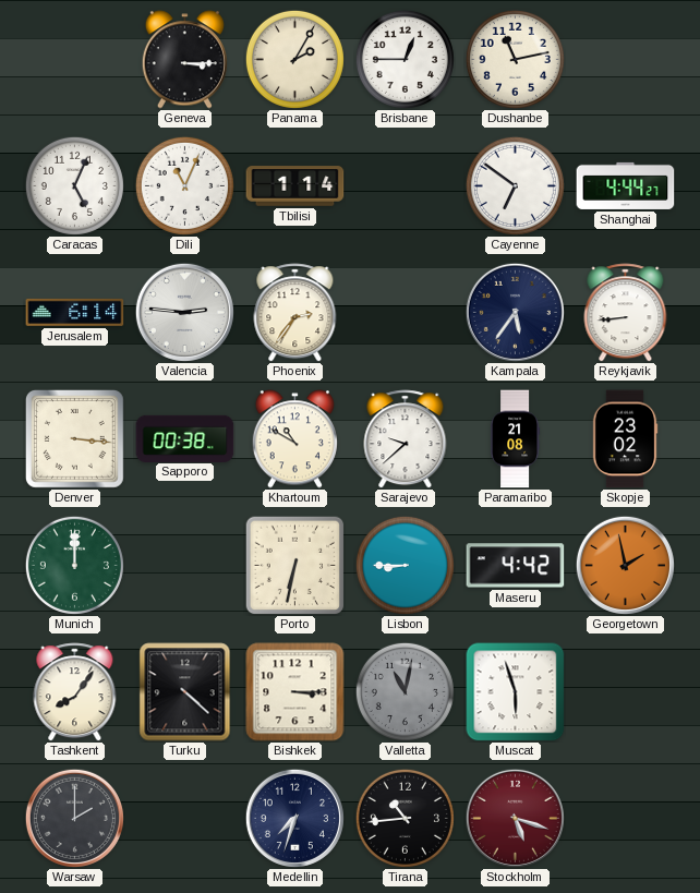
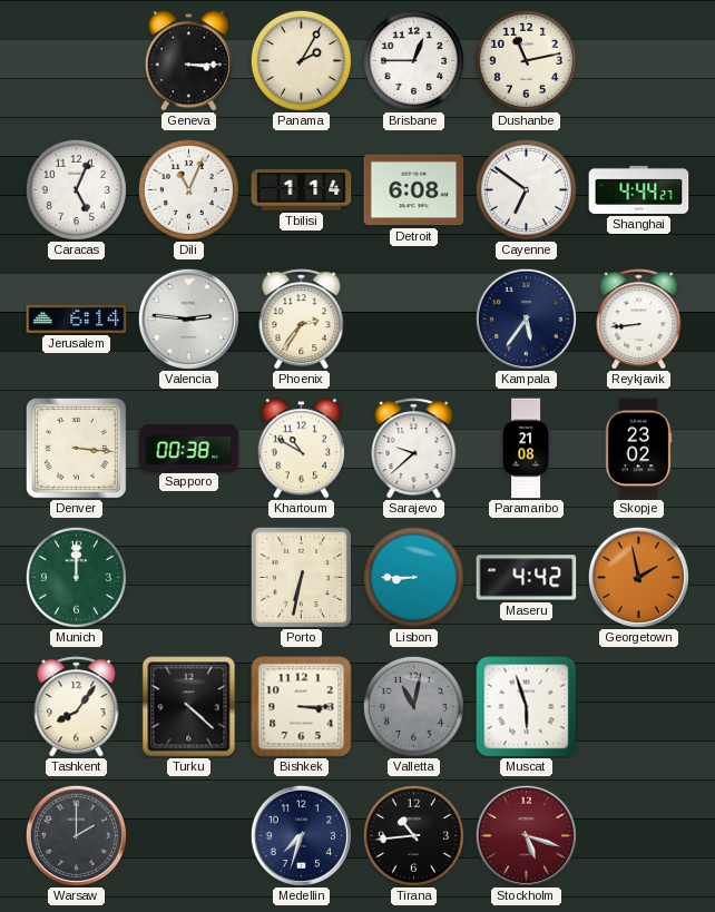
Detroit: none -> 6:08 (414, 190)
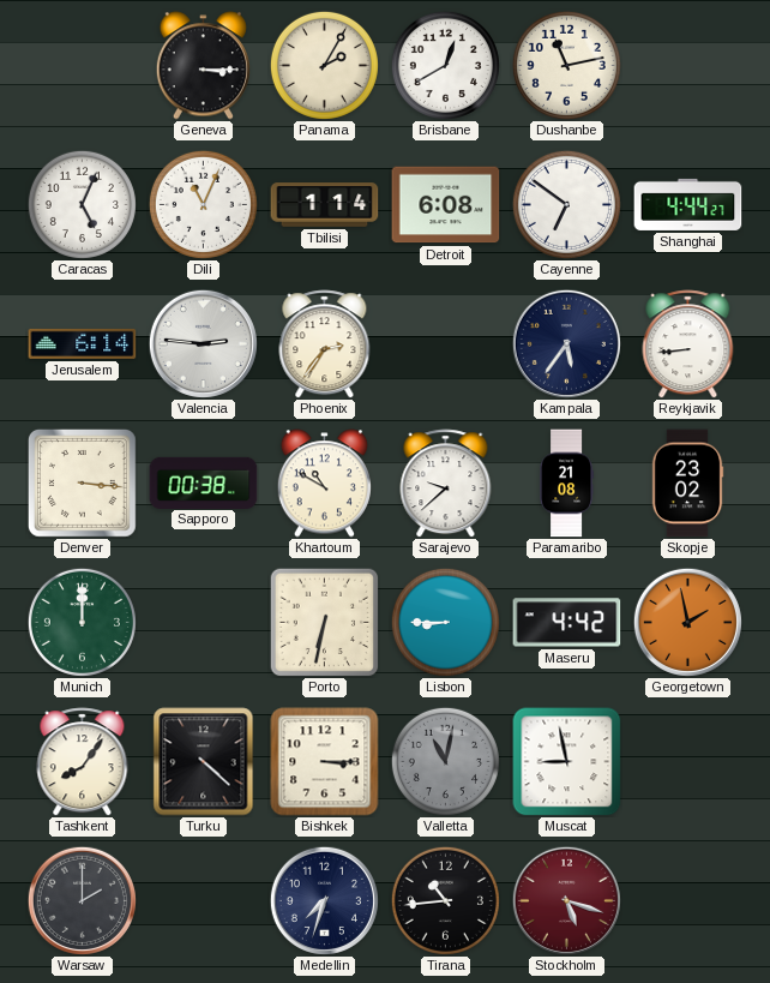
Brisbane: 12:45 -> 12:40 (445, 65)
Muscat: 5:57 -> 8:58 (567, 762)
